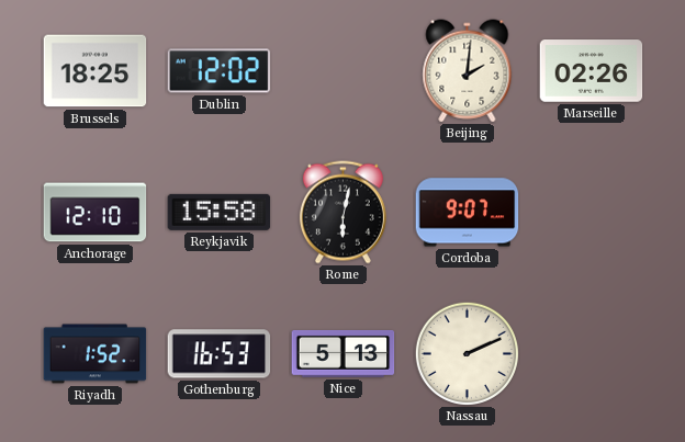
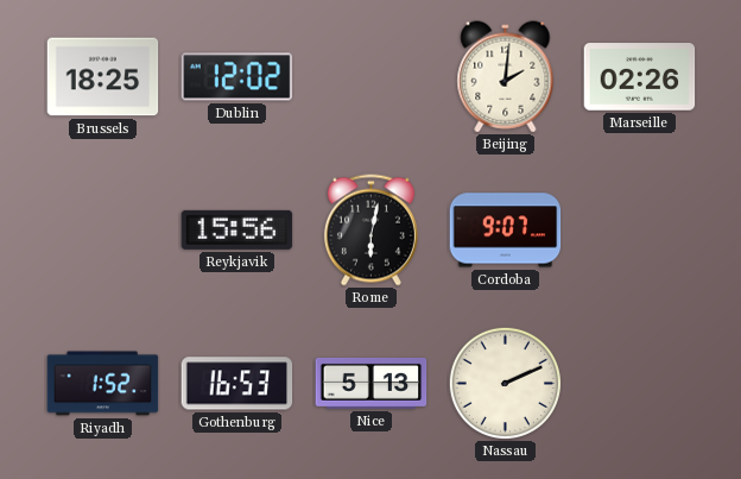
Anchorage: 12:10 -> none (96, 213)
Reykjavik: 15:58 -> 15:56 (237, 229)
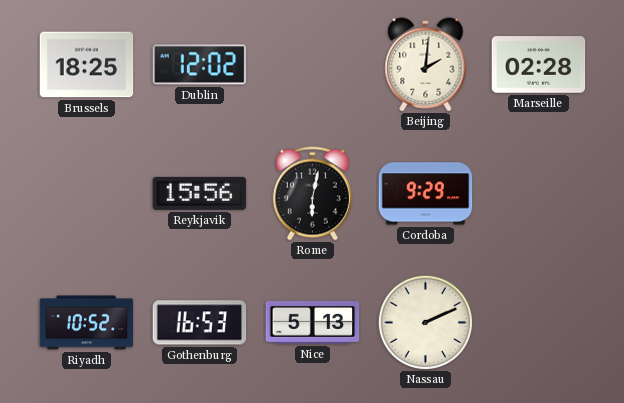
Marseille: 02:26 -> 02:28 (539, 65)
Cordoba: 9:07 -> 9:29 (426, 194)
Riyadh: 1:52 -> 10:52 (87, 323)
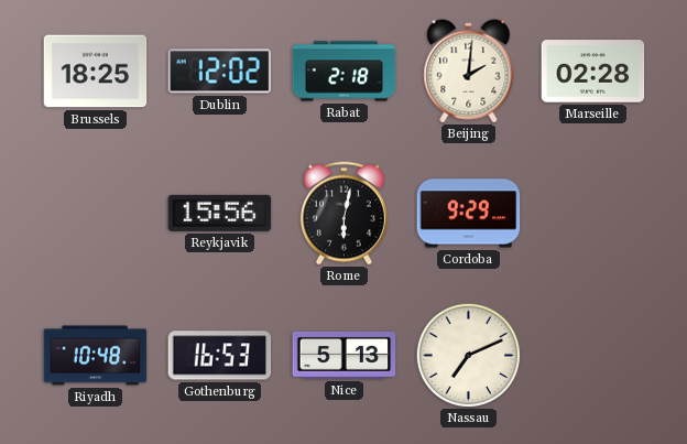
Rabat: none -> 2:18 (345, 72)
Riyadh: 10:52 -> 10:48 (96, 356)
Nassau: 2:11 -> 7:11 (468, 355)
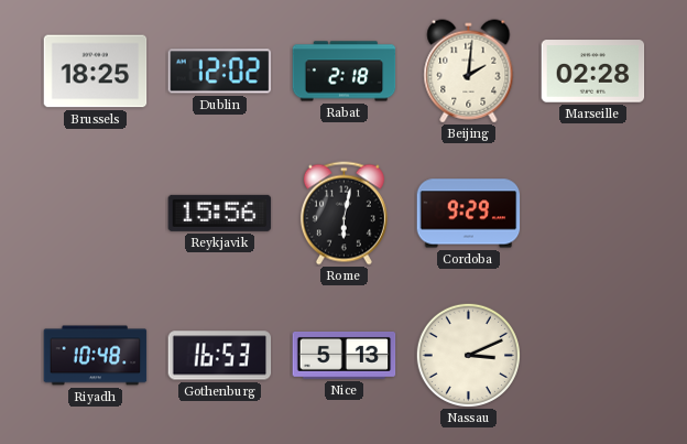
Nassau: 7:11 -> 3:11 (468, 355)
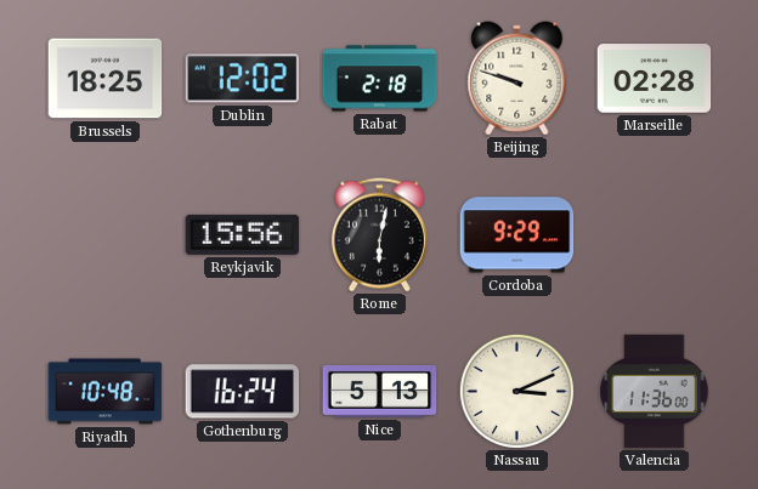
Beijing: 2:01 -> 9:48 (517, 79)
Gothenburg: 16:53 -> 16:24 (243, 392)
Valencia: none -> 11:36 (655, 392)
